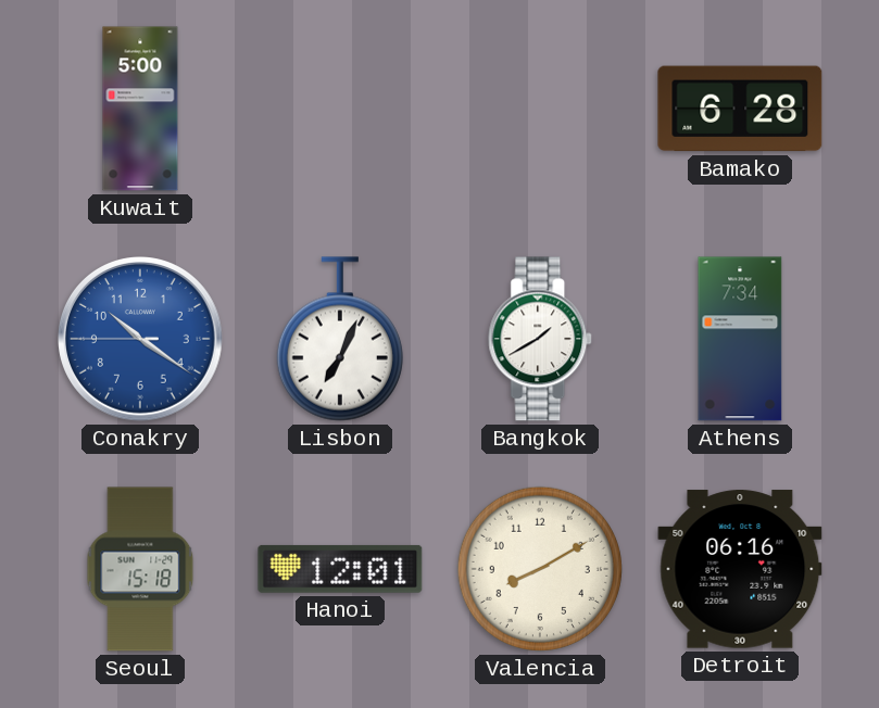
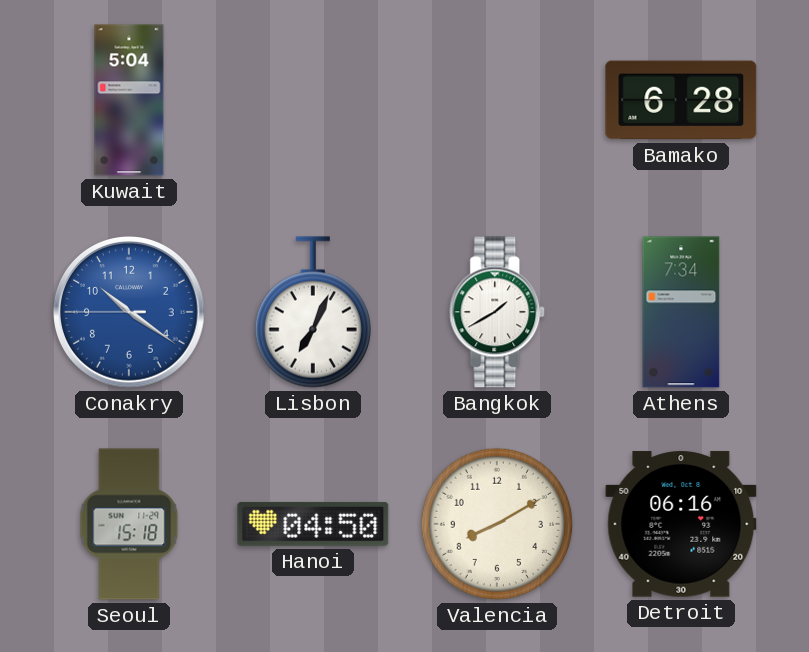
Kuwait: 5:00 -> 5:04 (129, 100)
Hanoi: 12:01 -> 04:50 (313, 524)
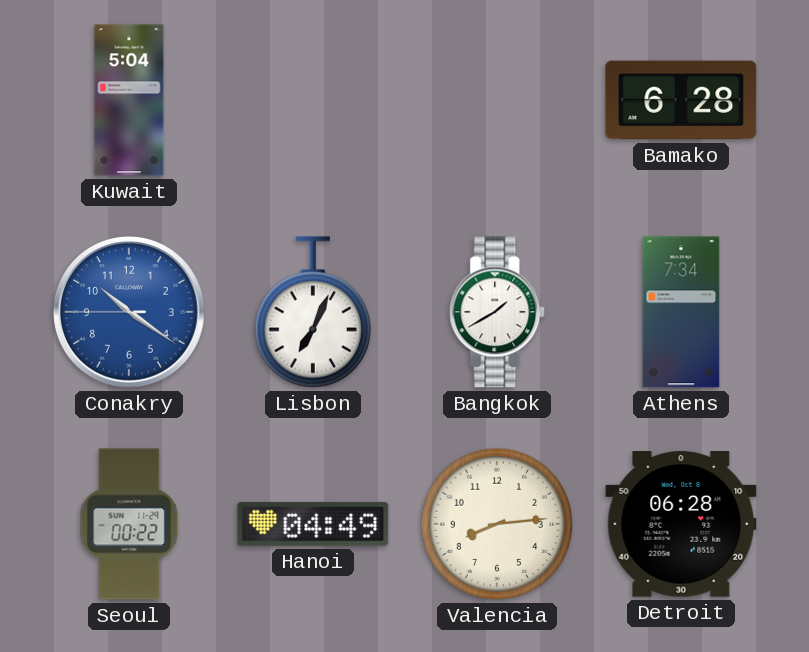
Seoul: 15:18 -> 00:22 (129, 524)
Hanoi: 04:50 -> 04:49 (313, 524)
Valencia: 8:10 -> 8:14 (497, 524)
Detroit: 06:16 -> 06:28 (681, 524)
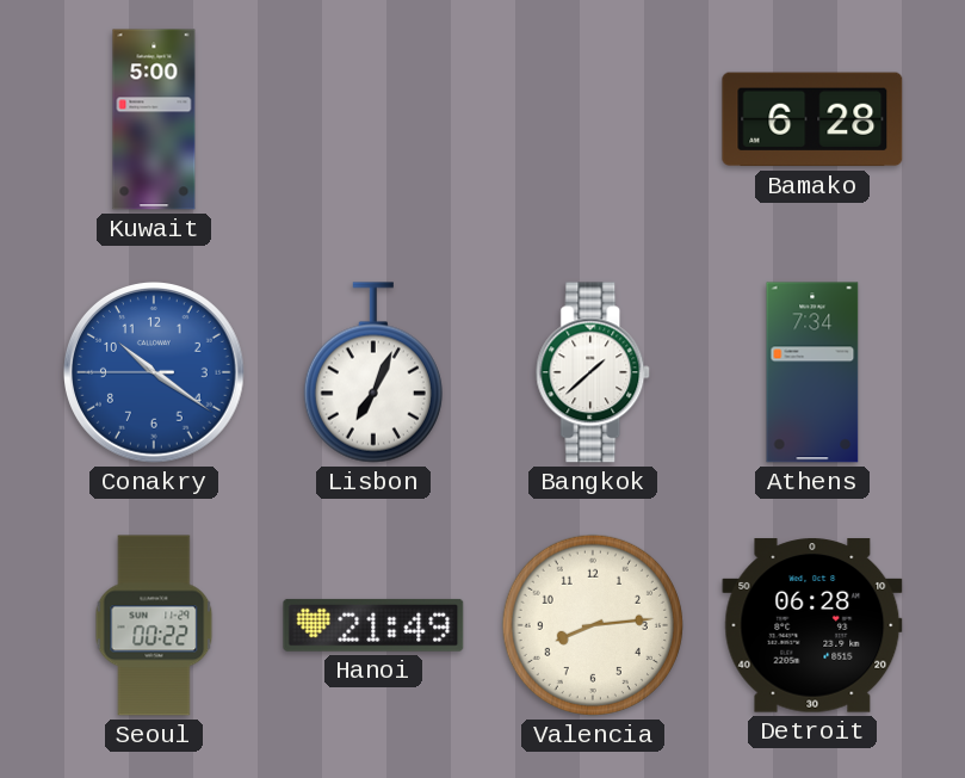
Kuwait: 5:04 -> 5:00 (154, 119)
Bangkok: 1:40 -> 1:38 (594, 372)
Hanoi: 04:49 -> 21:49 (373, 625)
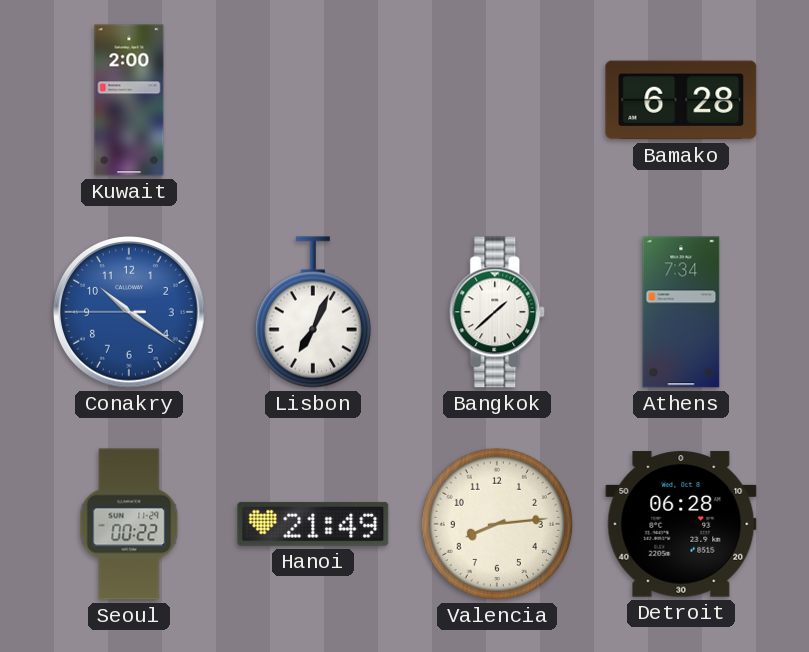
Kuwait: 5:00 -> 2:00 (129, 100)
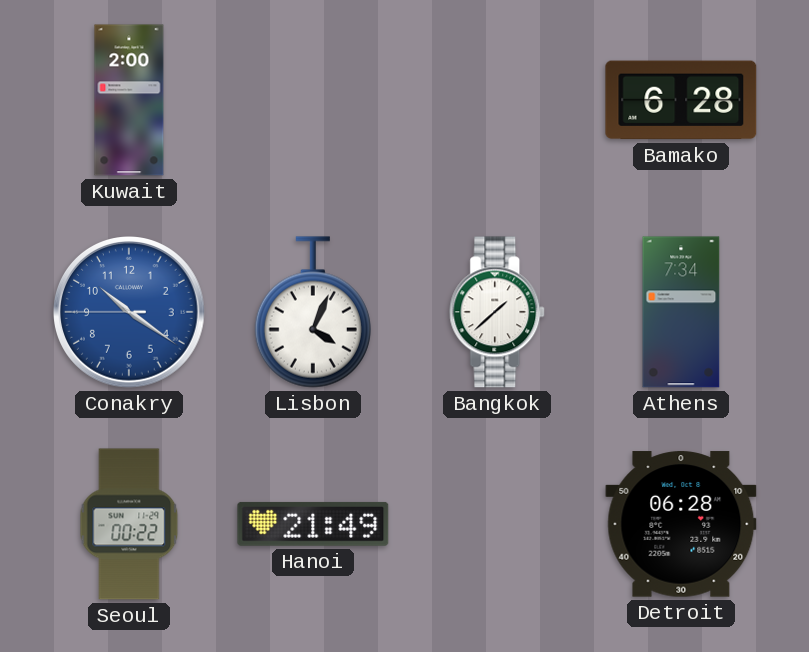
Lisbon: 7:04 -> 4:04 (313, 312)
Valencia: 8:14 -> none (497, 524)
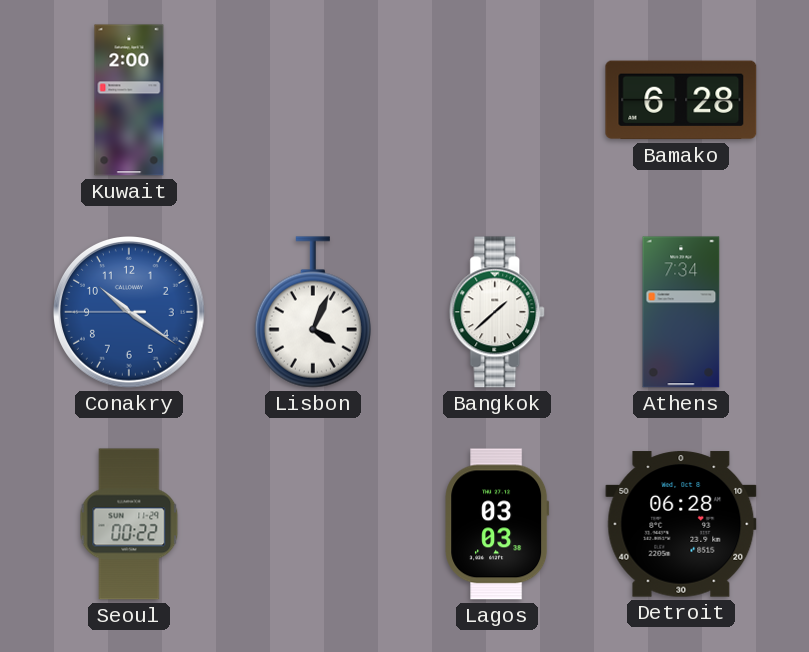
Hanoi: 21:49 -> none (313, 524)
Lagos: none -> 03:03 (497, 524)
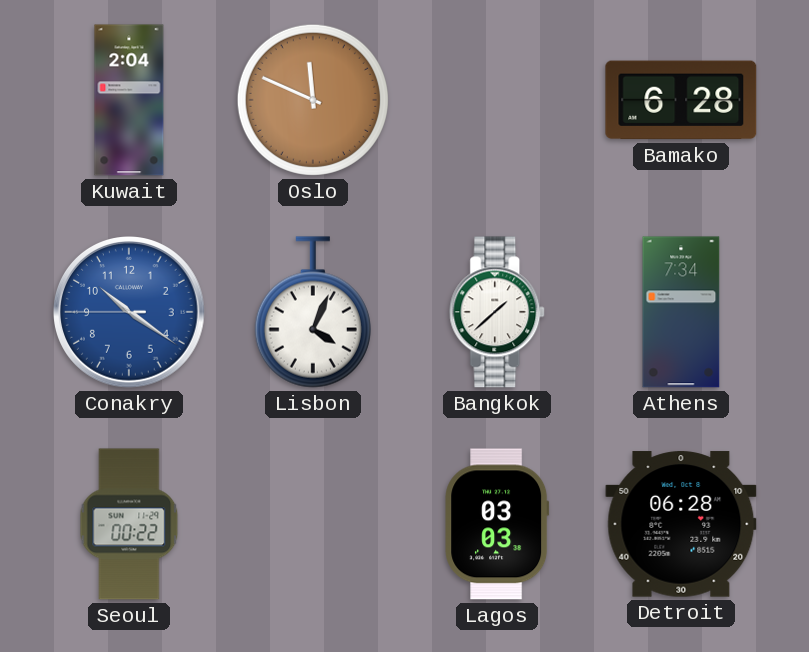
Kuwait: 2:00 -> 2:04 (129, 100)
Oslo: none -> 11:49 (313, 100)
